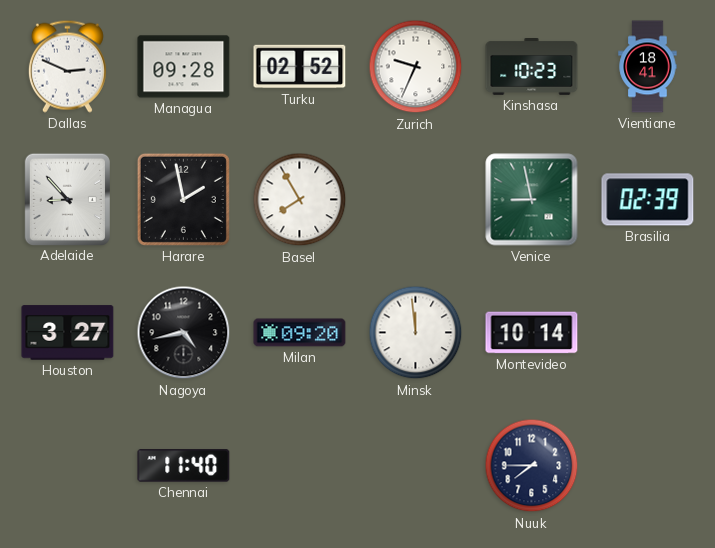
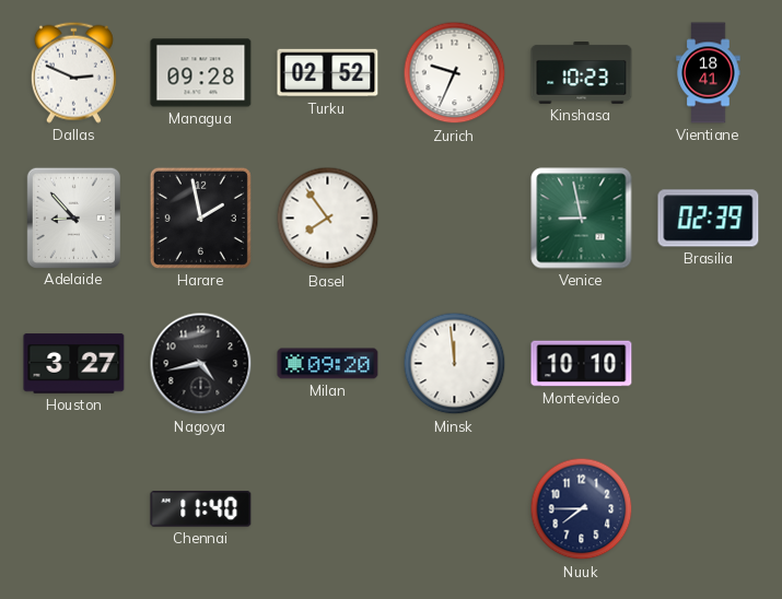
Basel: 7:55 -> 7:54 (328, 219)
Montevideo: 10:14 -> 10:10 (582, 364)
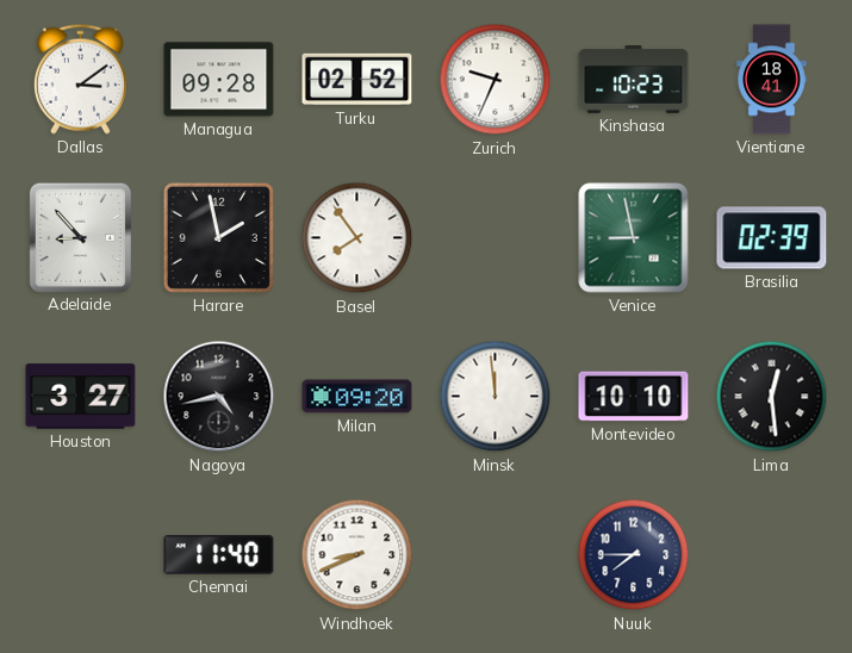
Dallas: 2:49 -> 3:09 (80, 79)
Lima: none -> 12:29 (772, 397)
Windhoek: none -> 8:41 (357, 555)
